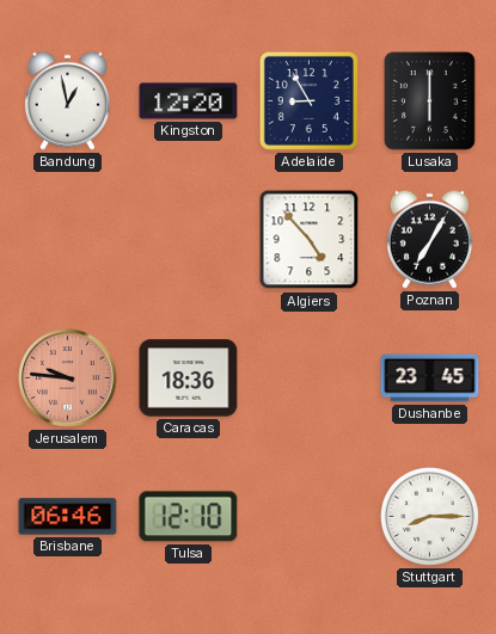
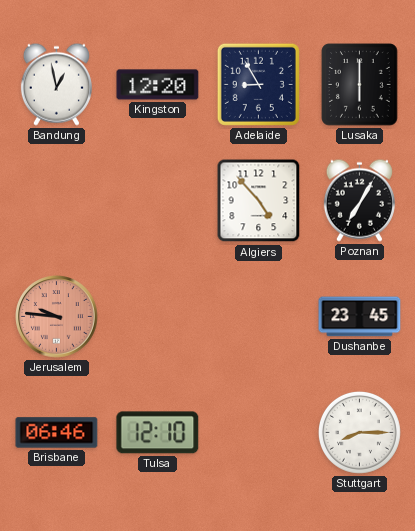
Caracas: 18:36 -> none (189, 378)
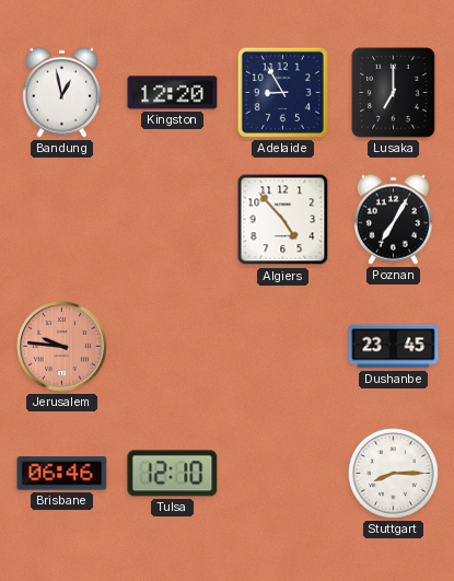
Lusaka: 6:00 -> 7:00 (394, 93)
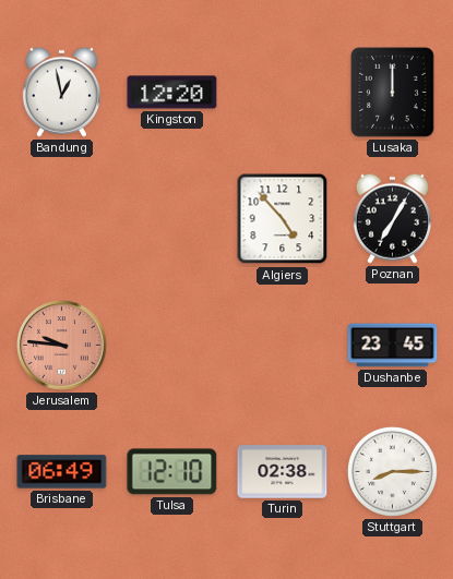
Adelaide: 8:55 -> none (282, 92)
Lusaka: 7:00 -> 12:00 (393, 93)
Brisbane: 06:46 -> 06:49 (62, 472)
Turin: none -> 02:38 (283, 472)
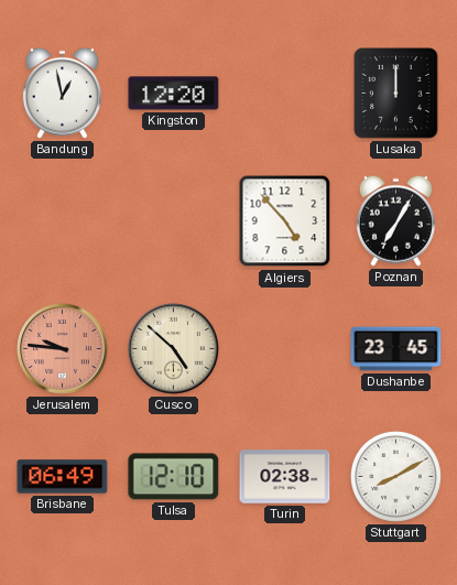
Cusco: none -> 4:52 (174, 349)
Stuttgart: 8:15 -> 8:10 (395, 476)
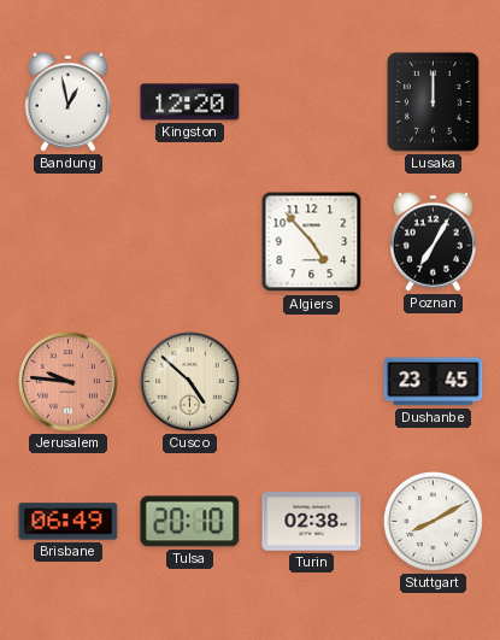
Tulsa: 12:10 -> 20:10 (190, 522)
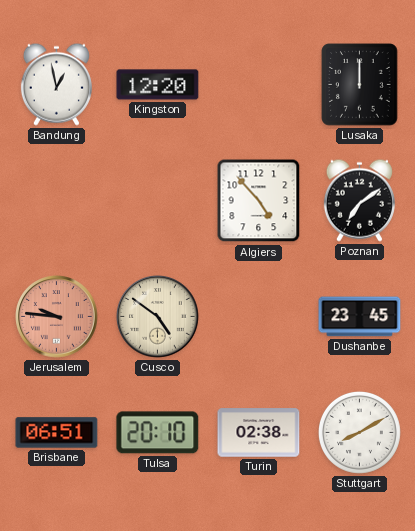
Poznan: 7:05 -> 7:09 (359, 200)
Cusco: 4:52 -> 4:51 (158, 317)
Brisbane: 06:49 -> 06:51 (57, 433)
